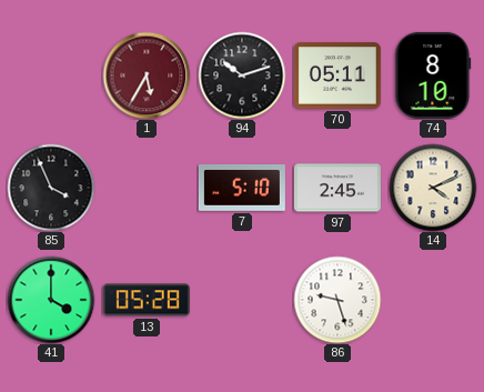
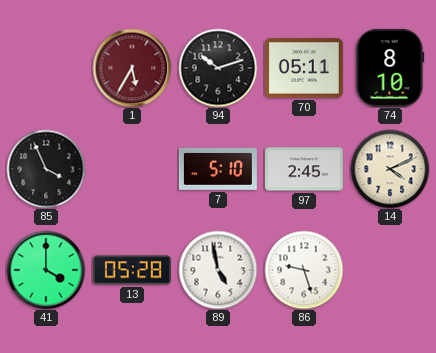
89: none -> 4:58 (218, 270)
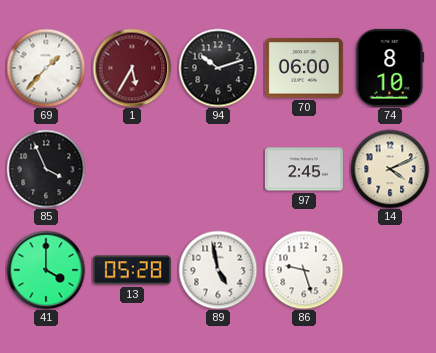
69: none -> 1:37 (46, 68)
70: 05:11 -> 06:00 (304, 68)
7: 5:10 -> none (218, 169)
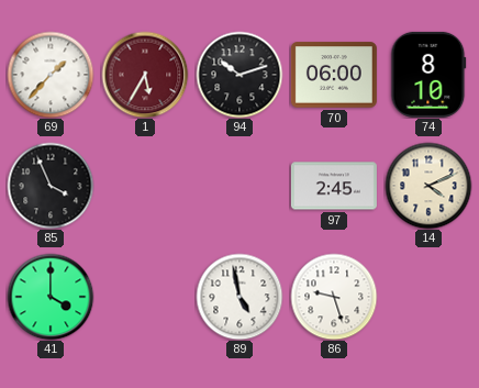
13: 05:28 -> none (132, 270)
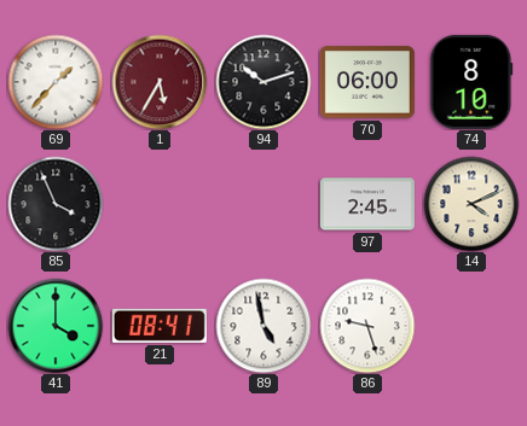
21: none -> 08:41 (160, 326)
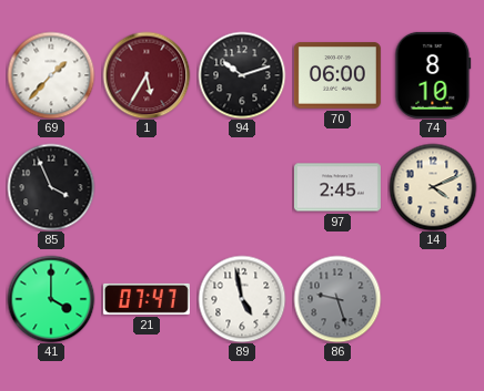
21: 08:41 -> 07:47 (147, 299)
86 dial: white -> grey (337, 299)
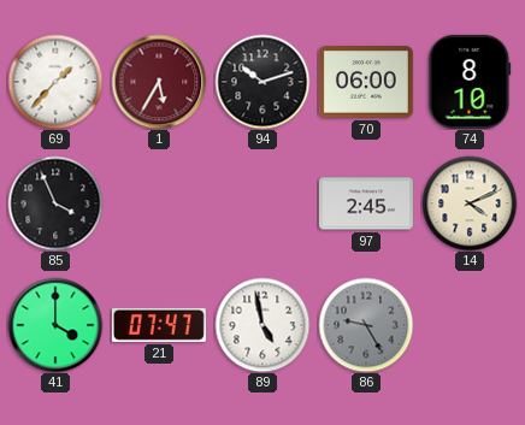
86: 9:27 -> 9:25 (366, 325)
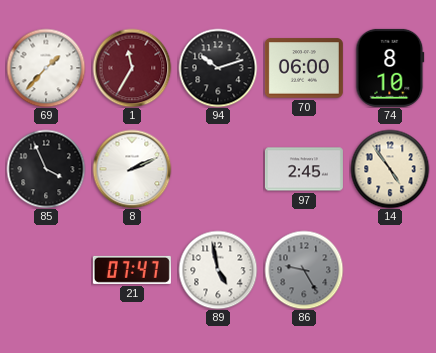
1: 5:35 -> 11:35 (132, 68)
8: none -> 2:11 (132, 169)
14: 4:11 -> 4:54 (390, 169)
41: 4:00 -> none (55, 325)
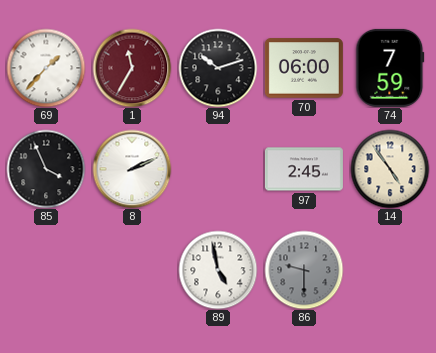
74: 8:10 -> 7:59 (390, 68)
21: 07:47 -> none (132, 270)
86: 9:25 -> 9:30 (304, 270)
